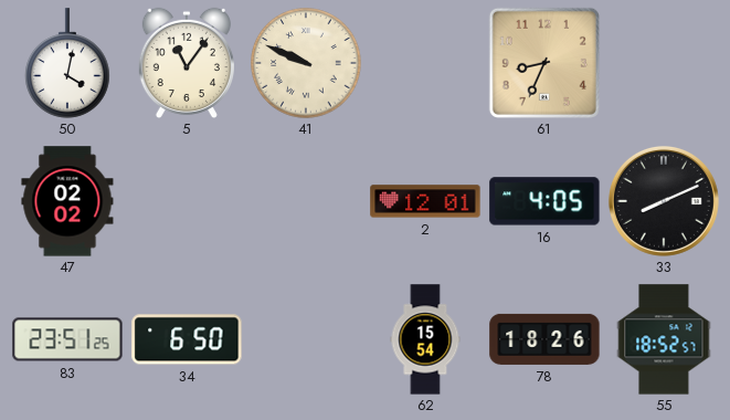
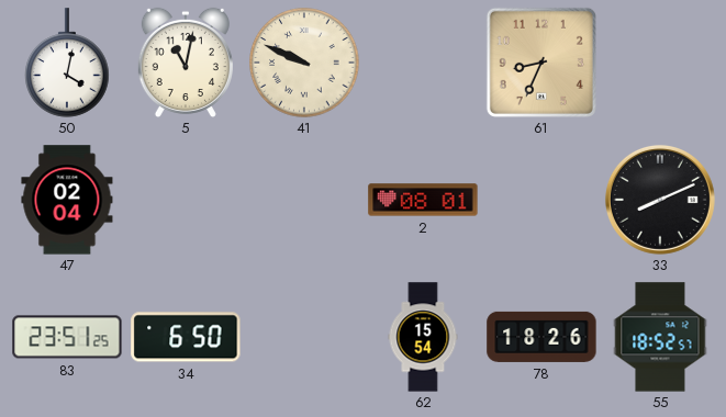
5: 11:06 -> 11:02 (186, 61)
47: 02:02 -> 02:04 (67, 200)
2: 12:01 -> 08:01 (423, 200)
16: 4:05 -> none (544, 201)
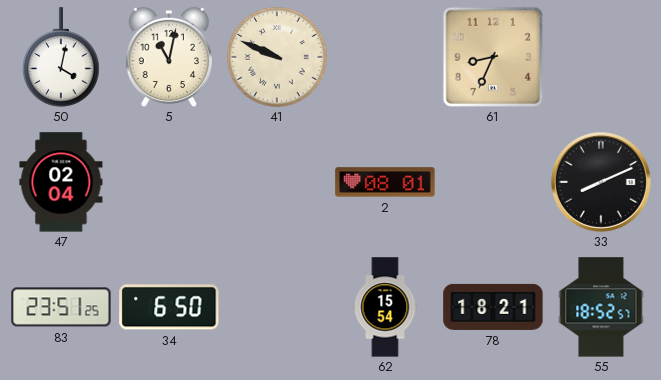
78: 18:26 -> 18:21 (493, 307)
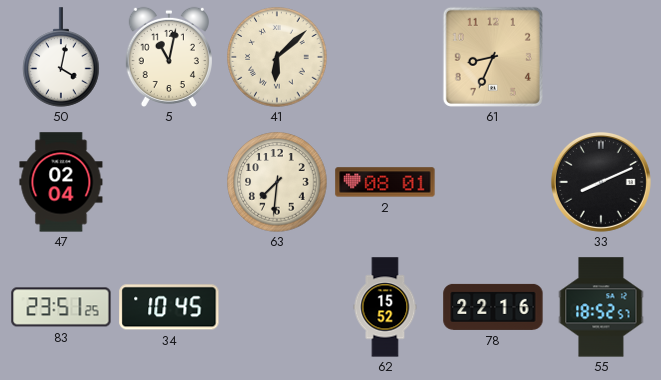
41: 9:49 -> 6:08 (277, 57)
63: none -> 7:31 (277, 182)
34: 6:50 -> 10:45 (169, 307)
62: 15:54 -> 15:52 (385, 307)
78: 18:21 -> 22:16 (493, 307)
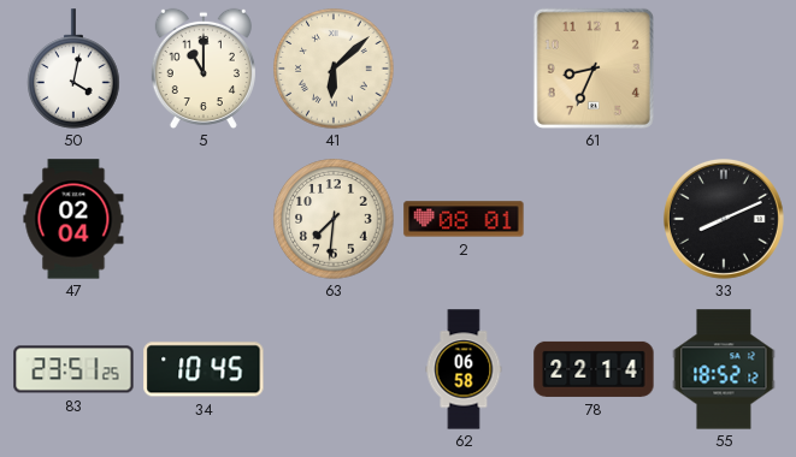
5: 11:02 -> 11:00 (204, 67)
62: 15:52 -> 06:58 (464, 369)
78: 22:16 -> 22:14 (594, 369)
55: 18:52:57 -> 18:52:12 (724, 369)
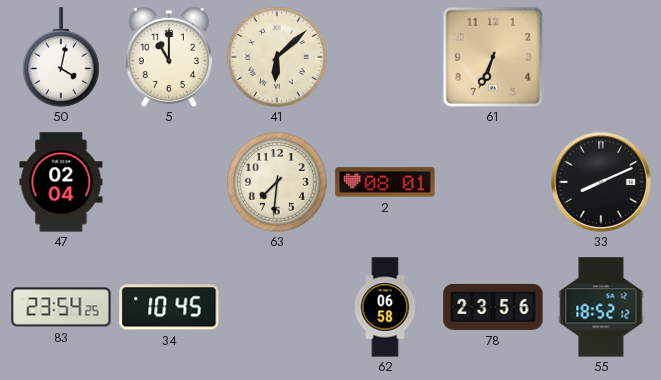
61: 8:34 -> 6:34 (493, 57)
83: 23:51 -> 23:54 (61, 307)
78: 22:14 -> 23:56 (493, 307)
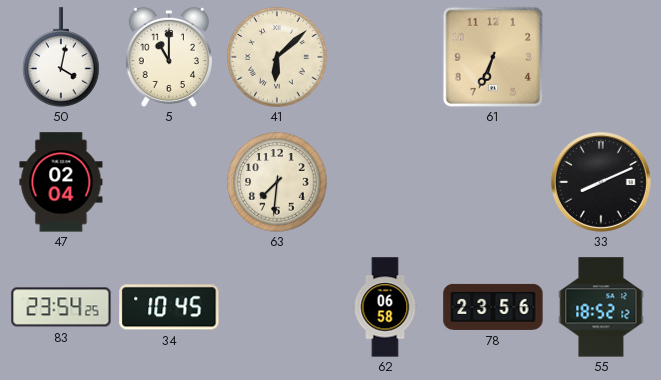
2: 08:01 -> none (385, 182)
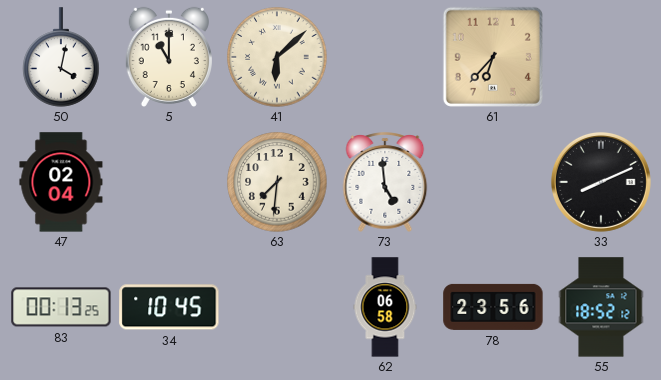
61: 6:34 -> 6:37 (493, 57)
73: none -> 4:59 (385, 182)
83: 23:54 -> 00:13 (61, 307)
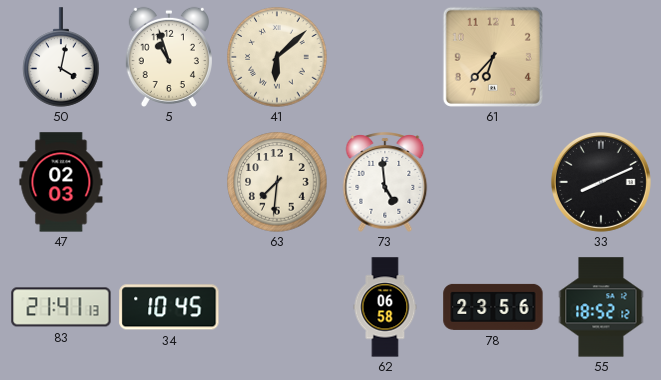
5: 11:00 -> 10:57 (169, 56)
47: 02:04 -> 02:03 (61, 182)
83: 00:13 -> 21:41 (61, 307)
